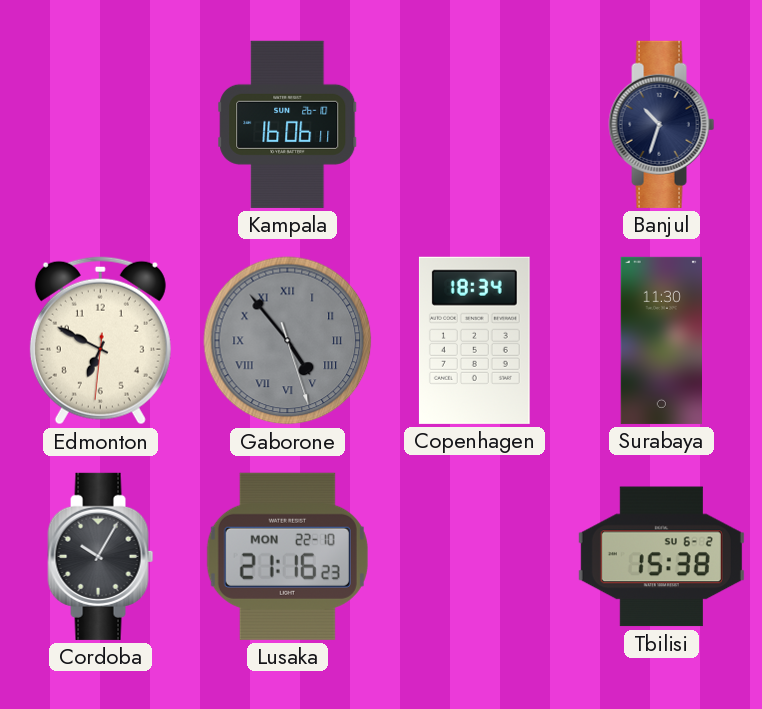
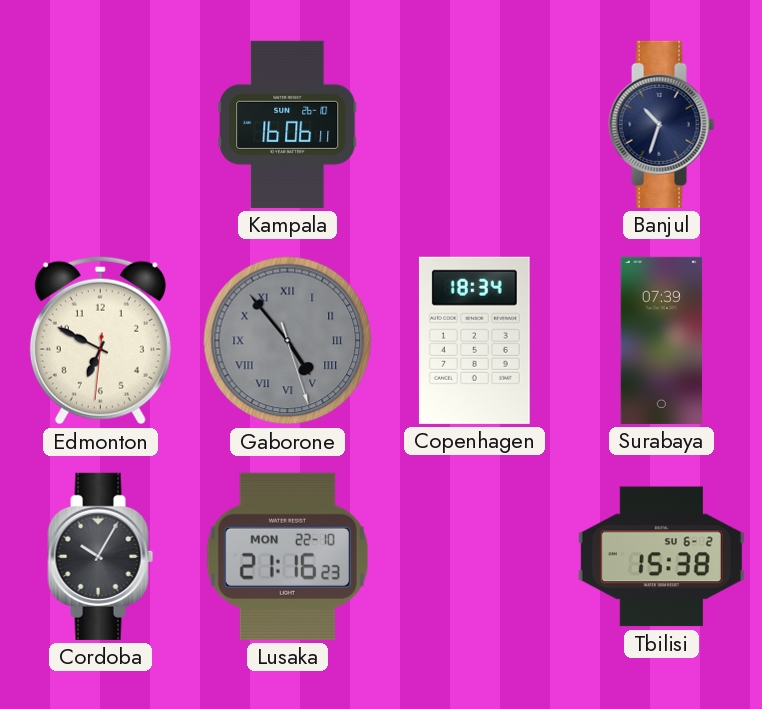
Surabaya: 11:30 -> 07:39 (661, 340)
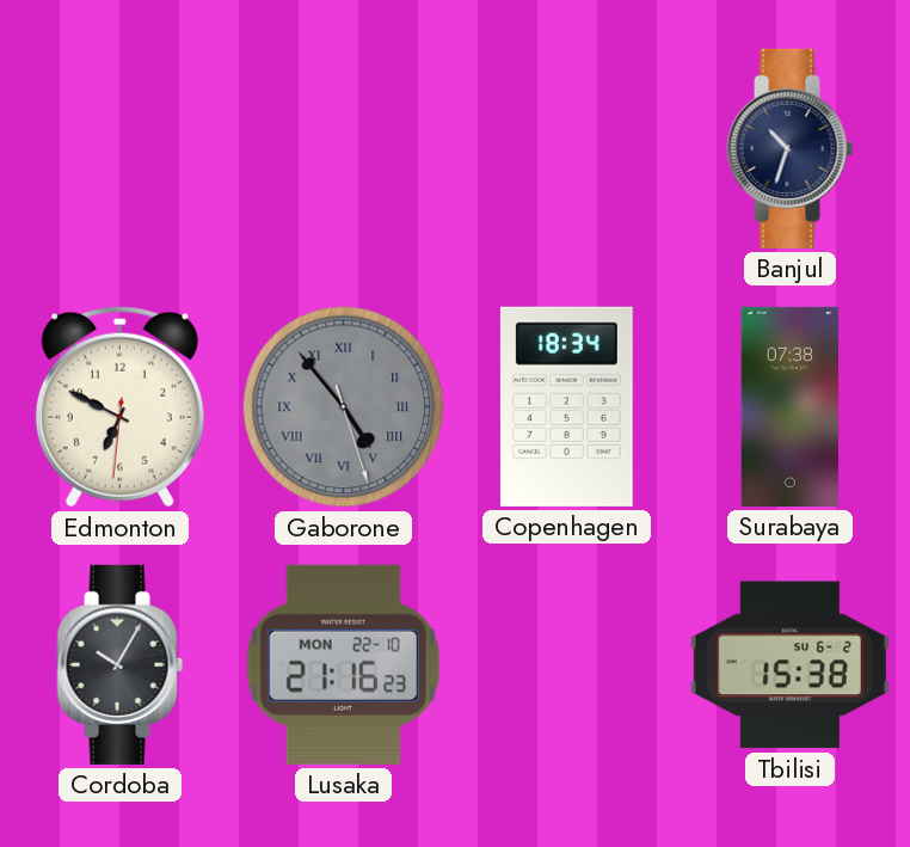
Kampala: 16:06 -> none (288, 124)
Surabaya: 07:39 -> 07:38 (789, 406)
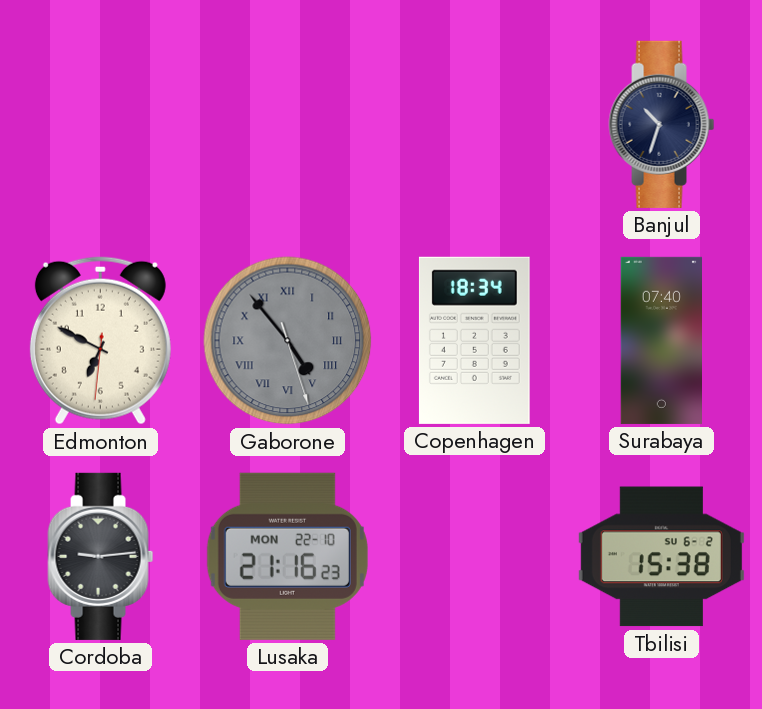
Surabaya: 07:38 -> 07:40 (661, 340)
Cordoba: 10:05 -> 9:14 (101, 556)
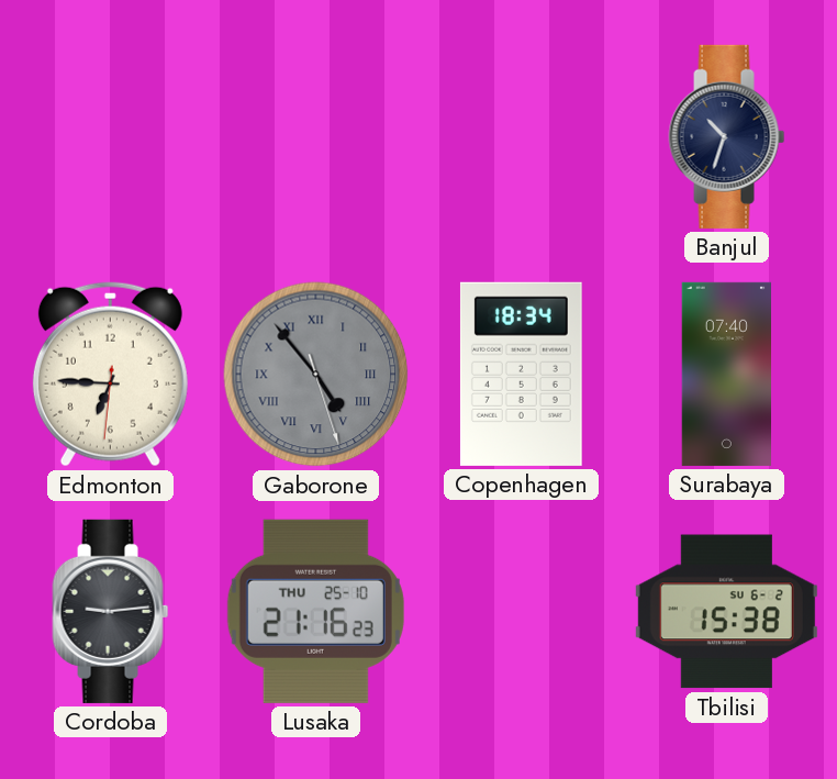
Edmonton: 6:49 -> 6:45 (110, 375)
Lusaka date: MON 22-10 -> THU 25-10 (315, 611)
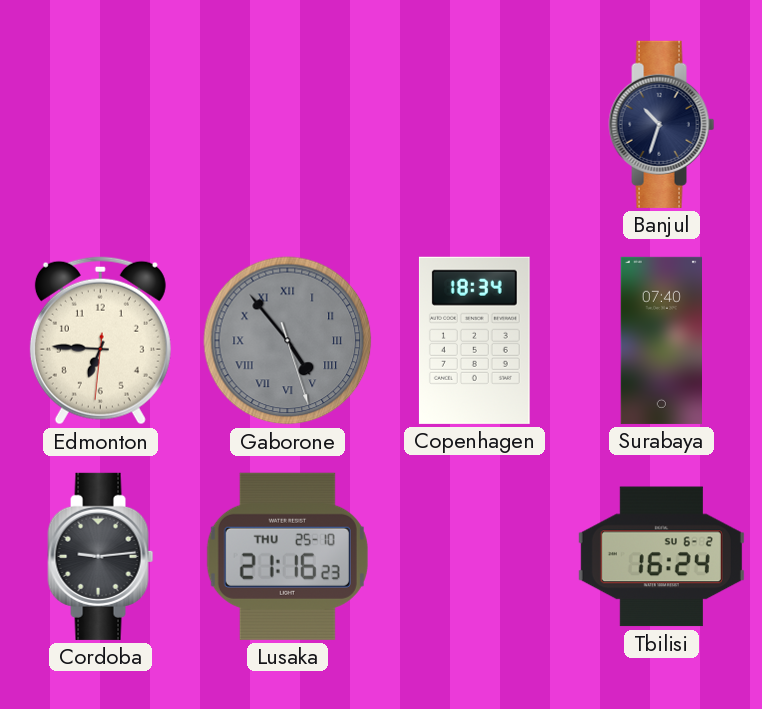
Tbilisi: 15:38 -> 16:24 (661, 557)
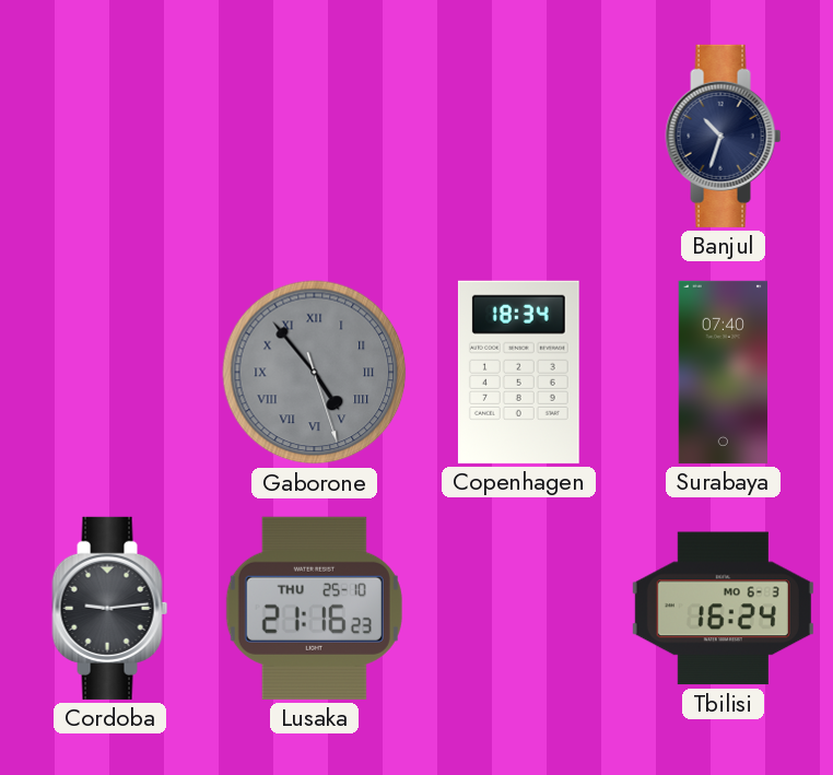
Edmonton: 6:45 -> none (100, 341)
Tbilisi date: SU 6-2 -> MO 6-3 (723, 609)
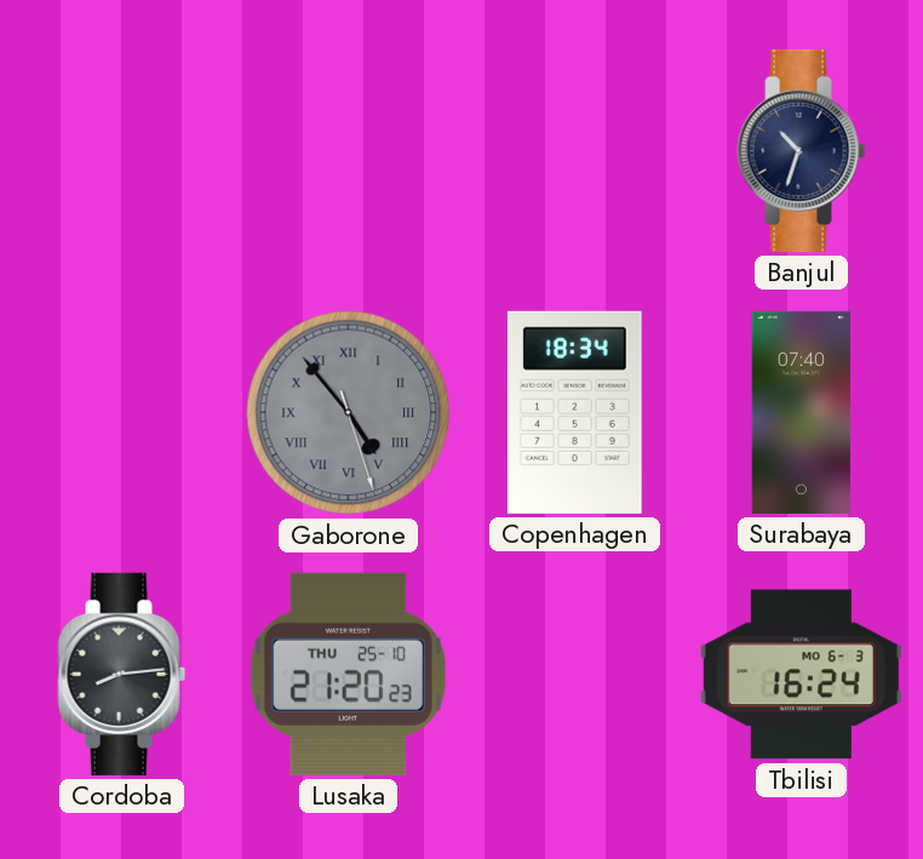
Cordoba: 9:14 -> 8:14 (122, 674)
Lusaka: 21:16 -> 21:20 (348, 674)
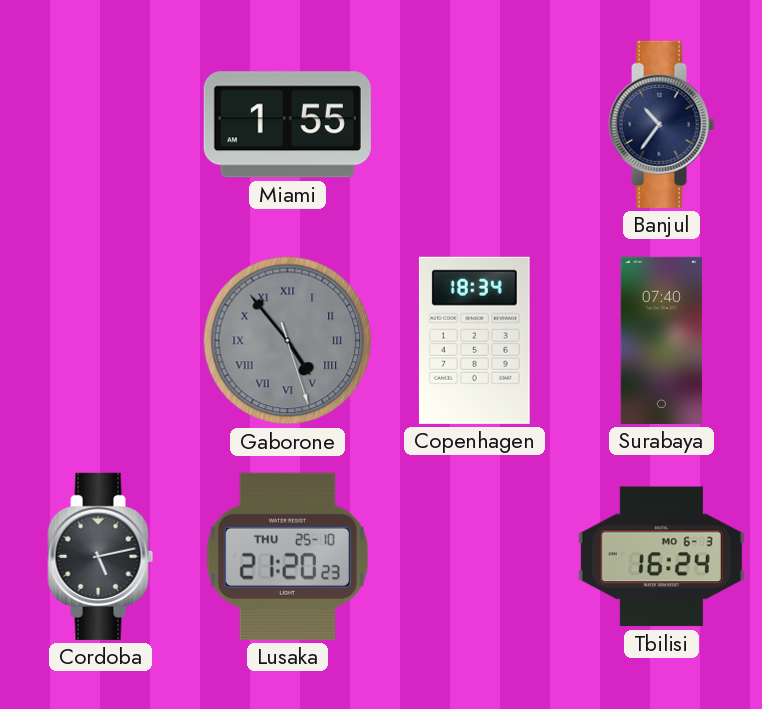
Miami: none -> 1:55 (287, 125)
Banjul: 10:33 -> 10:36 (662, 124)
Cordoba: 8:14 -> 5:13 (101, 556)
